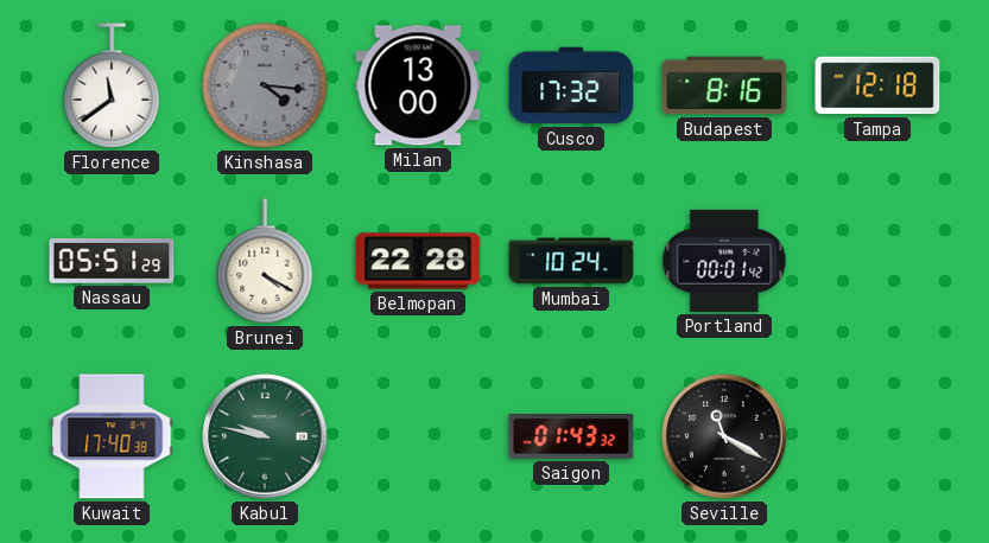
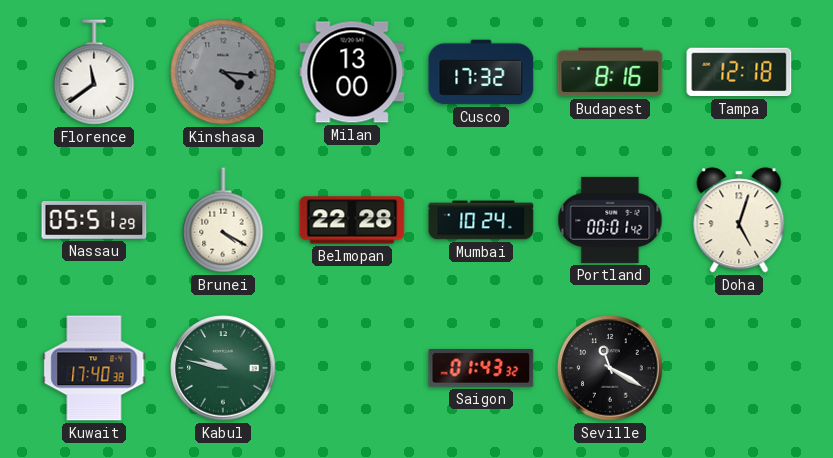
Doha: none -> 5:03 (739, 220)
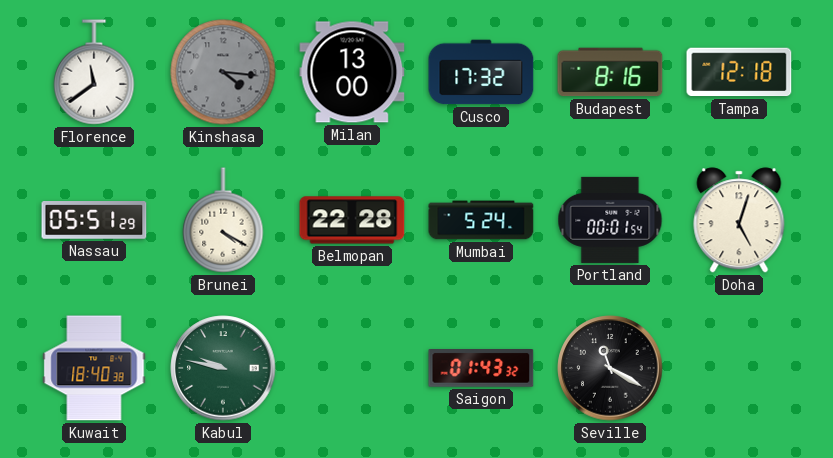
Mumbai: 10:24 -> 5:24 (481, 220)
Portland: 00:01:42 -> 00:01:54 (610, 220)
Kuwait: 17:40 -> 18:40 (94, 368)
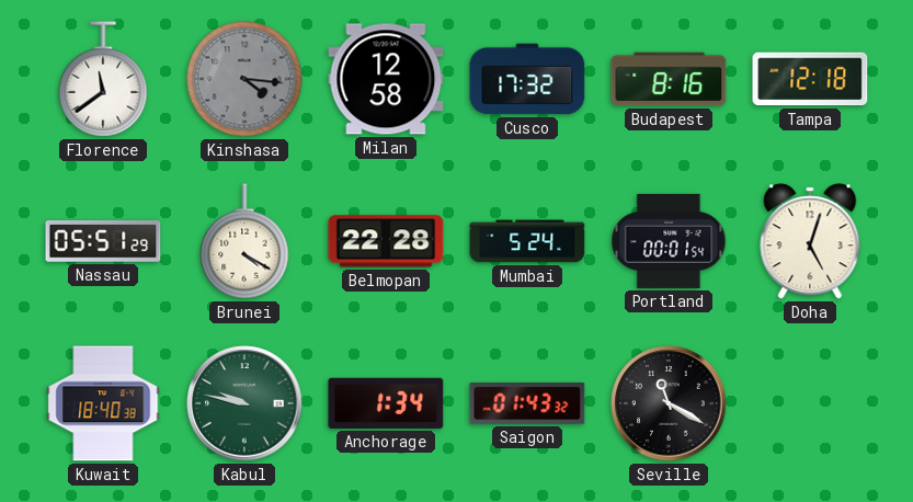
Milan: 13:00 -> 12:58 (386, 79)
Anchorage: none -> 1:34 (386, 403)
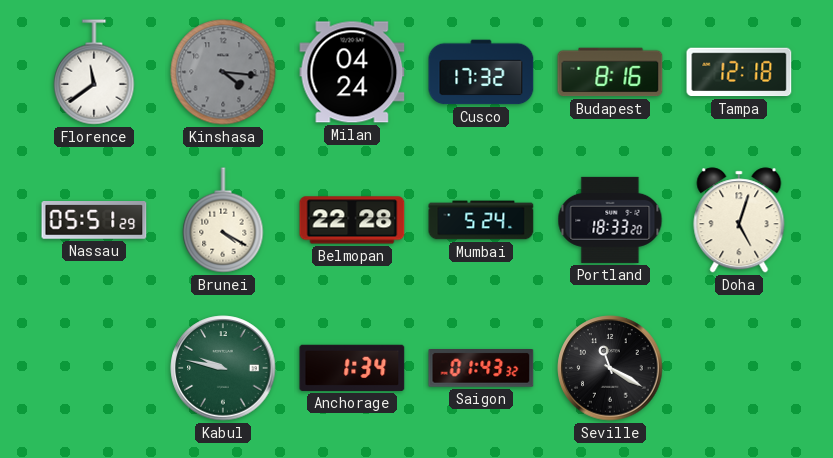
Milan: 12:58 -> 04:24 (352, 72)
Portland: 00:01 -> 18:33 (610, 220)
Kuwait: 18:40 -> none (103, 403)
